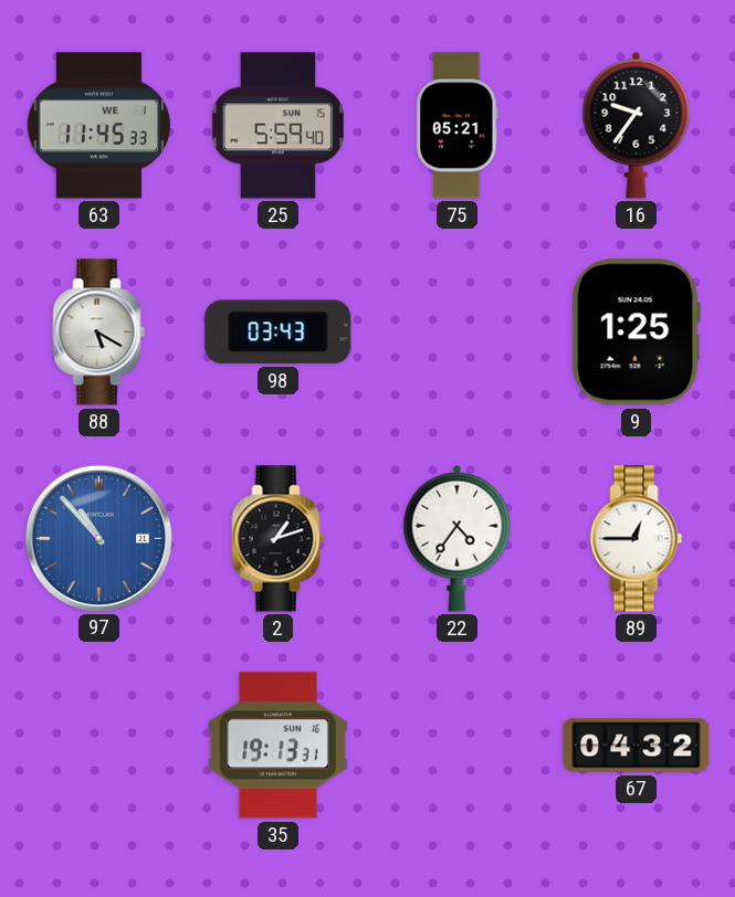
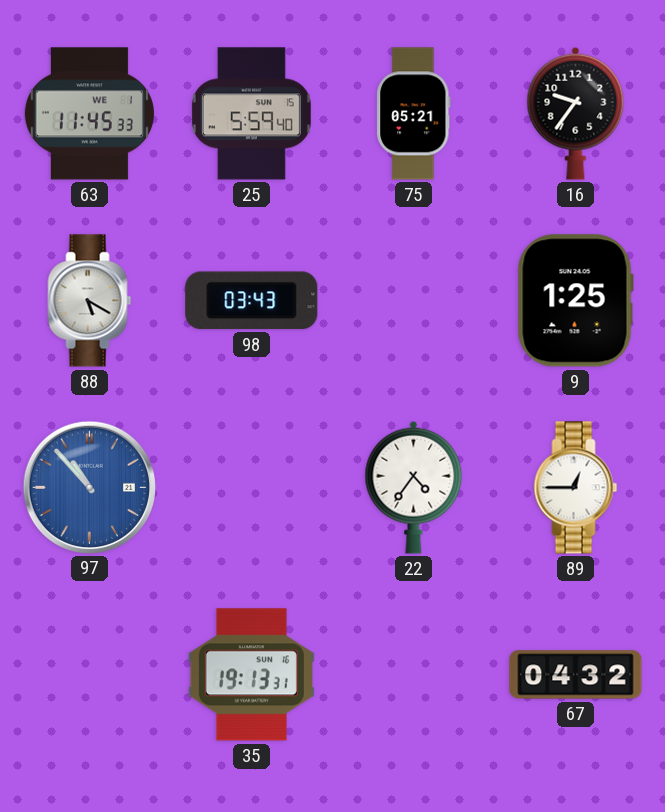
2: 1:12 -> none (279, 539)
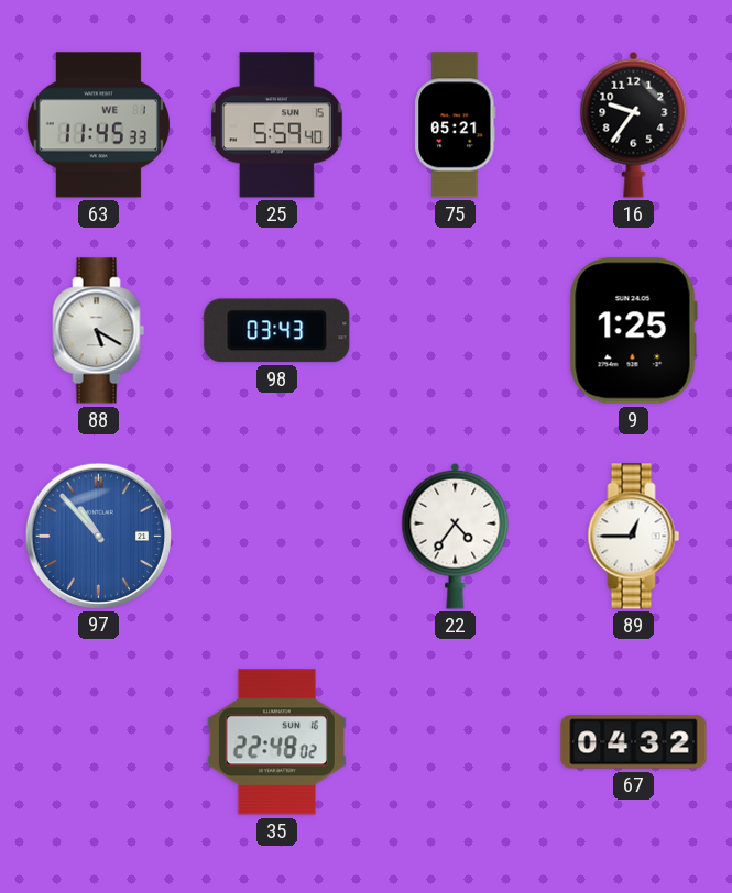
35: 19:13 -> 22:48 (276, 742)
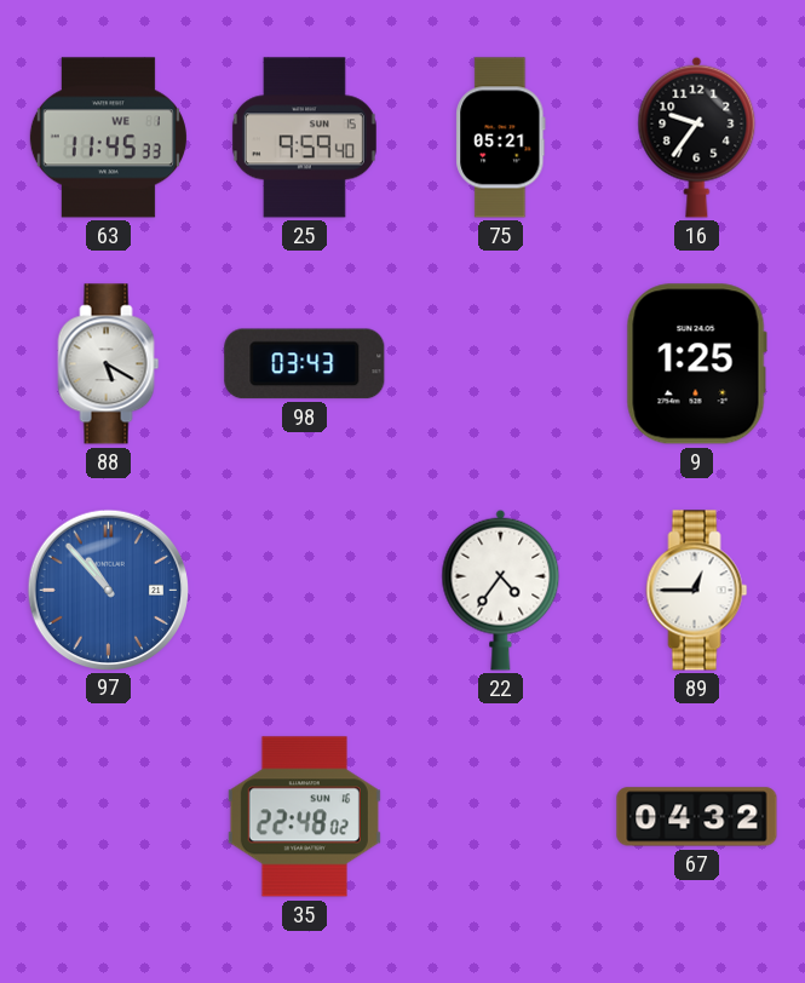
25: 5:59 -> 9:59 (304, 138)
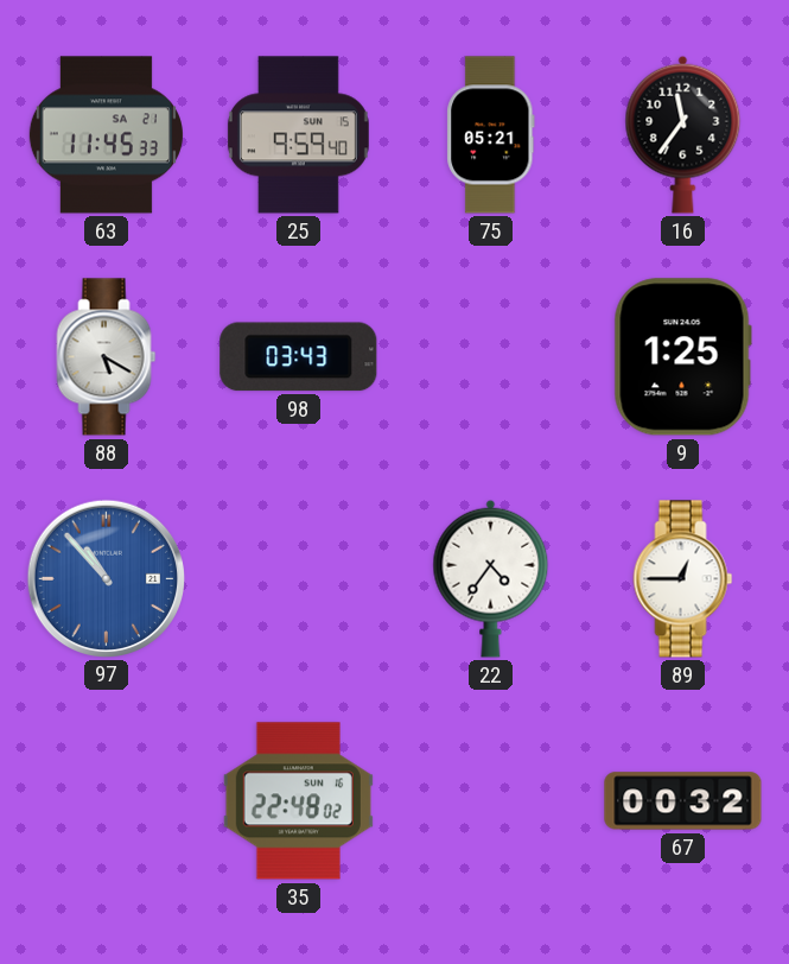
63 date: WE 1 -> SA 21 (106, 135)
16: 9:36 -> 11:36 (683, 134)
67: 04:32 -> 00:32 (683, 801)
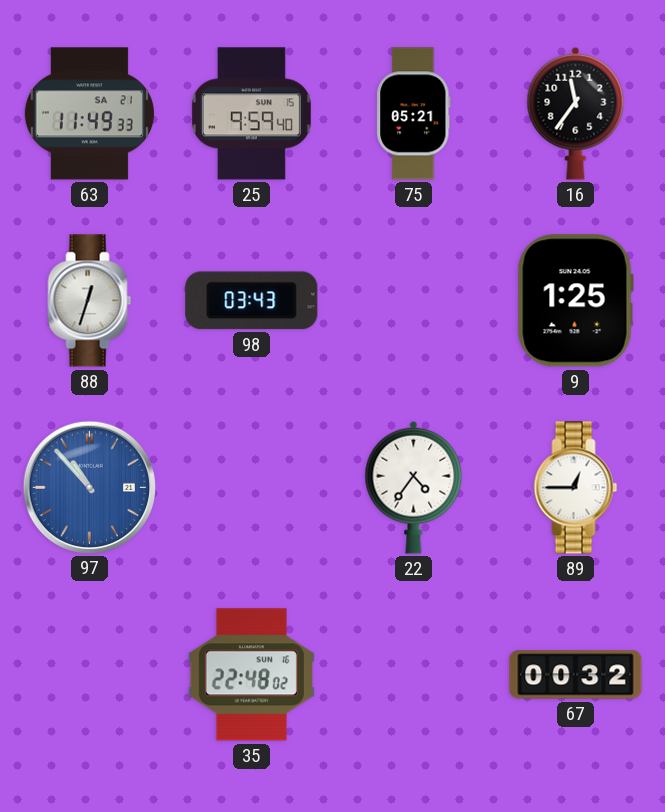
63: 11:45 -> 11:49 (89, 114)
88: 5:20 -> 12:33 (90, 301)
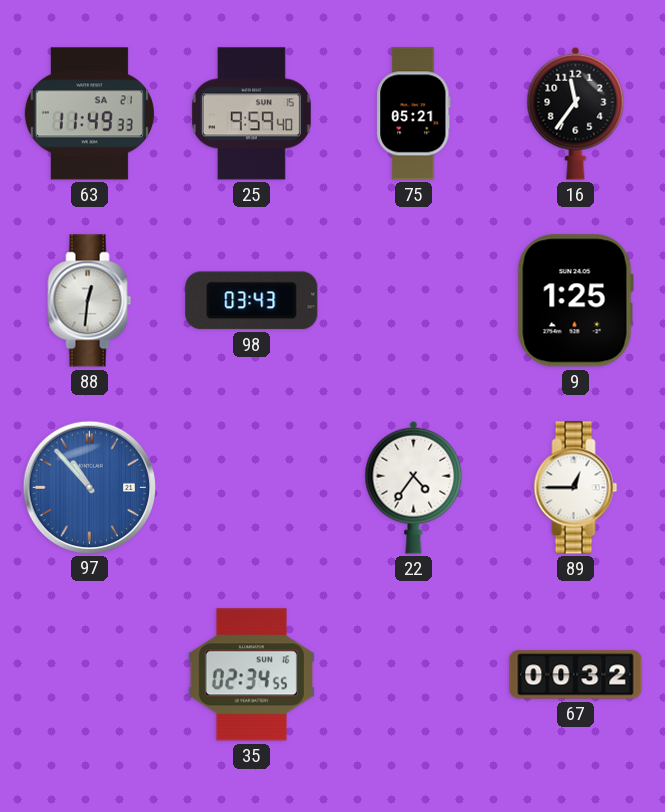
88: 12:33 -> 12:31 (90, 301)
35: 22:48 -> 02:34 (251, 675)
